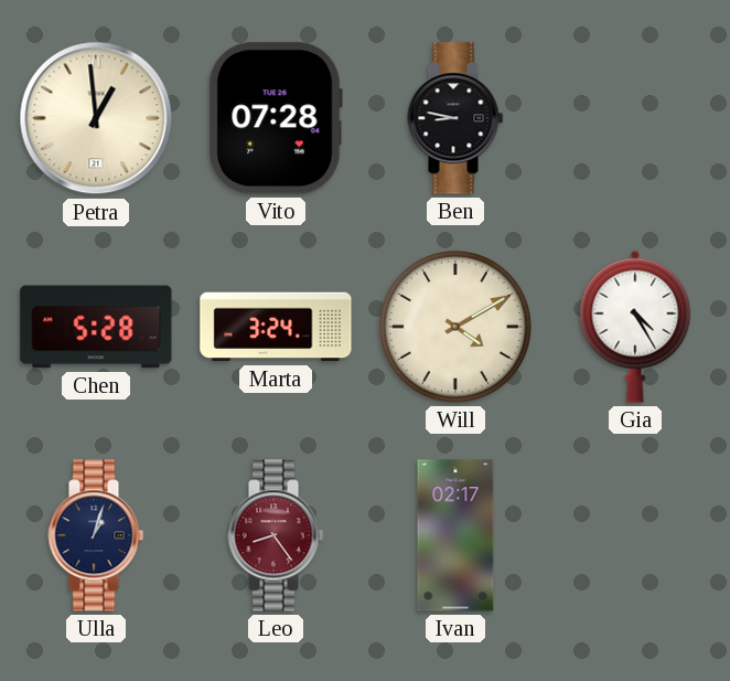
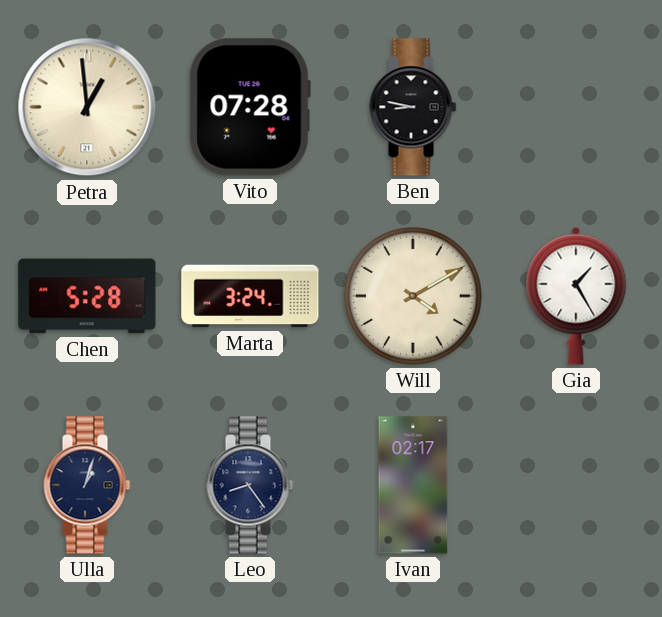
Gia: 4:25 -> 1:25 (576, 296)
Leo dial: burgundy -> navy (250, 485)
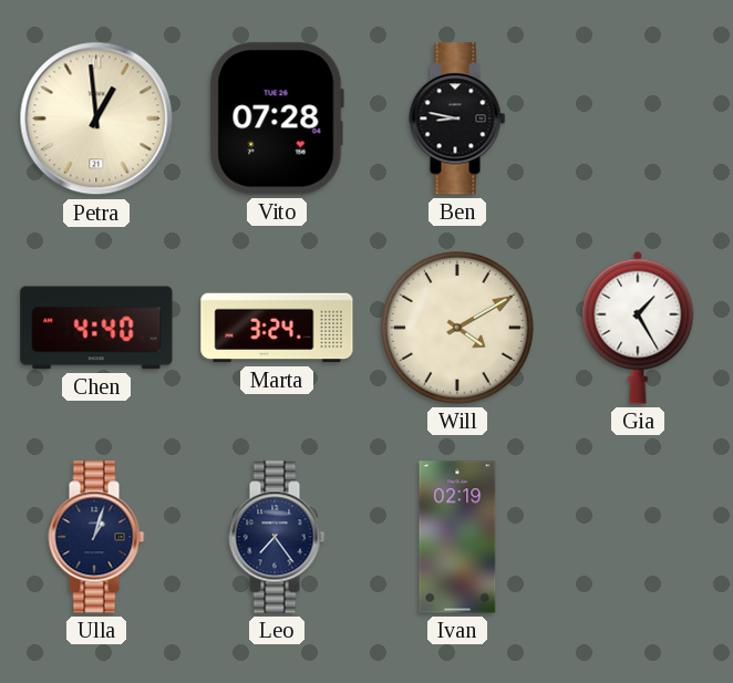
Chen: 5:28 -> 4:40 (96, 328)
Leo: 8:24 -> 7:24 (277, 537)
Ivan: 02:17 -> 02:19 (457, 537)
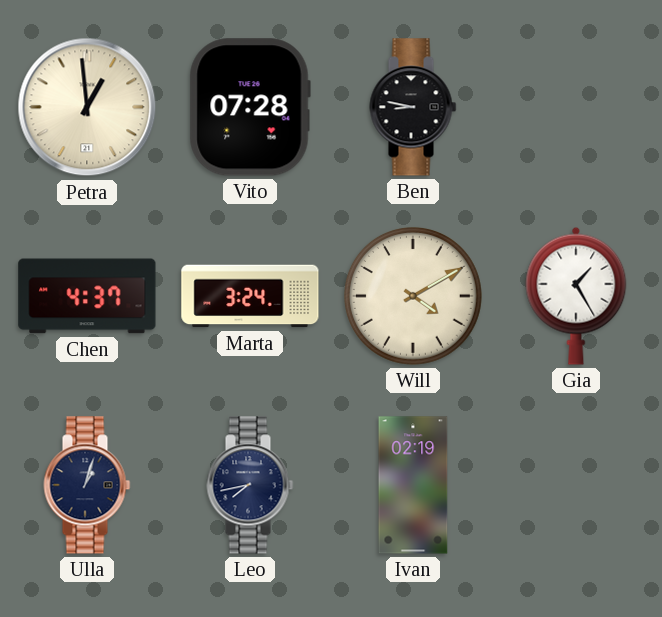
Chen: 4:40 -> 4:37 (87, 296)
Leo: 7:24 -> 7:43 (250, 485)
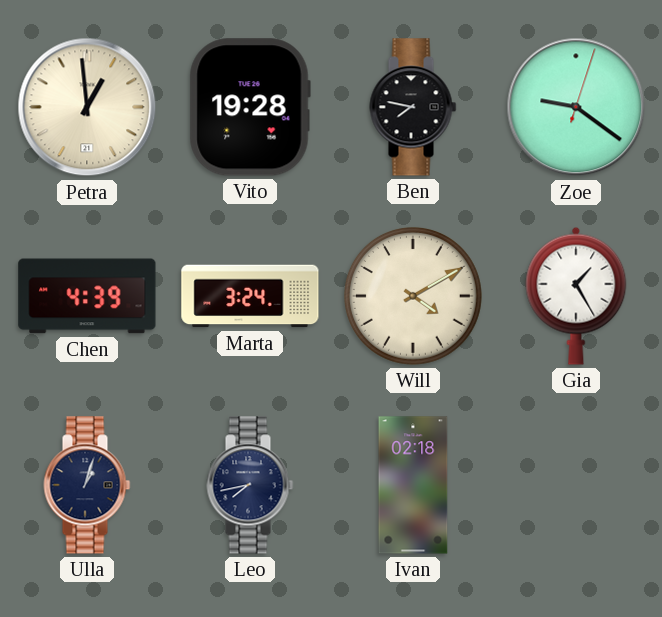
Vito: 07:28 -> 19:28 (250, 107)
Ben: 8:47 -> 7:47 (413, 107)
Zoe: none -> 9:21 (576, 107)
Chen: 4:37 -> 4:39 (87, 296)
Ivan: 02:19 -> 02:18 (413, 485)
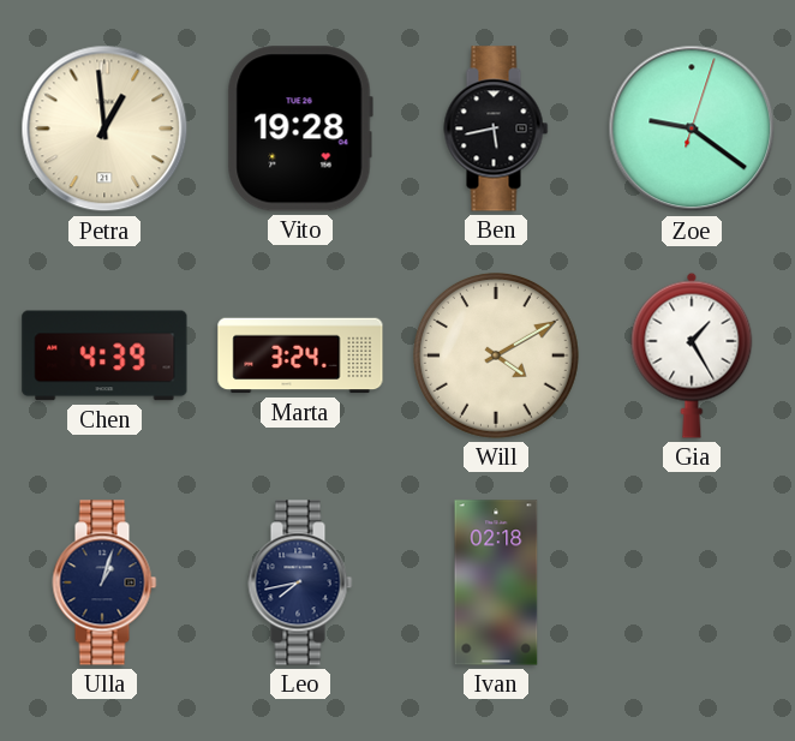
Ben: 7:47 -> 5:43 (496, 129)
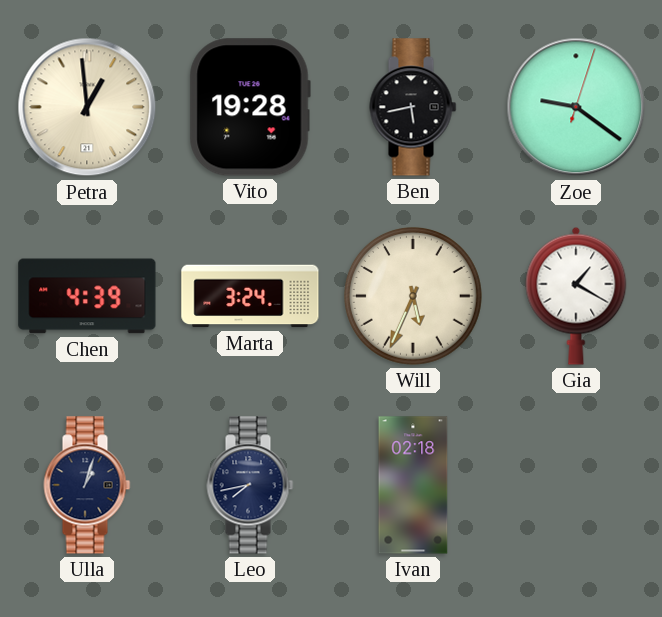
Will: 4:10 -> 5:34 (413, 296)
Gia: 1:25 -> 1:20 (576, 296)
